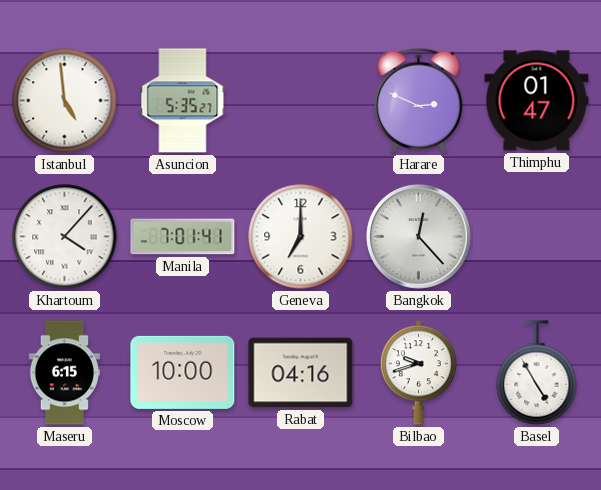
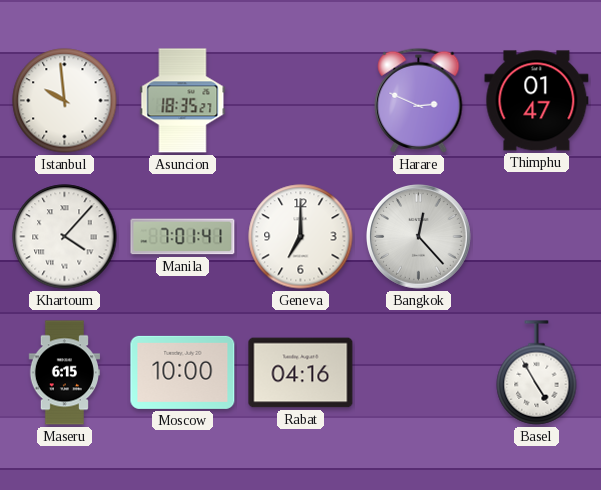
Istanbul: 4:59 -> 9:59 (65, 101)
Asuncion: 5:35 -> 18:35 (183, 101)
Bilbao: 9:42 -> none (418, 373)
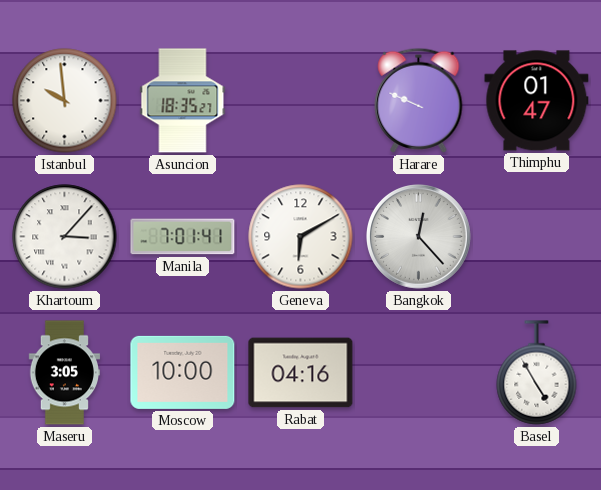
Harare: 2:49 -> 9:49 (419, 100)
Khartoum: 4:07 -> 3:07 (65, 237)
Geneva: 7:00 -> 6:10 (301, 237)
Maseru: 6:15 -> 3:05 (64, 373)
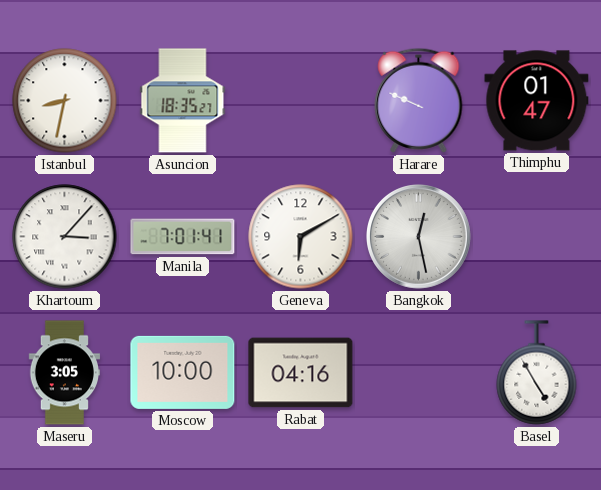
Istanbul: 9:59 -> 8:32 (65, 101)
Bangkok: 12:23 -> 12:28 (419, 237)
